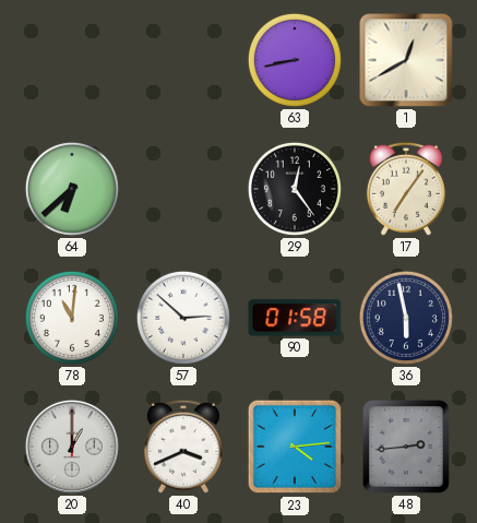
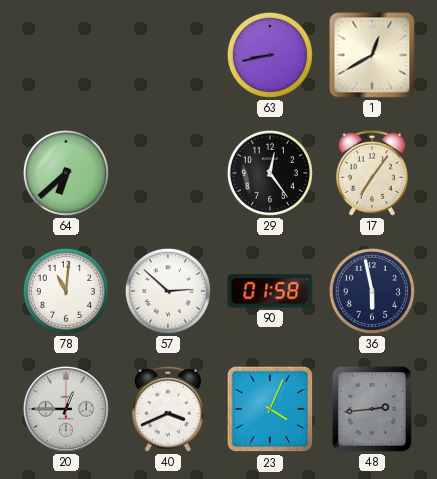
20: 1:00 -> 12:45 (66, 409)
23: 4:14 -> 4:04 (270, 409)
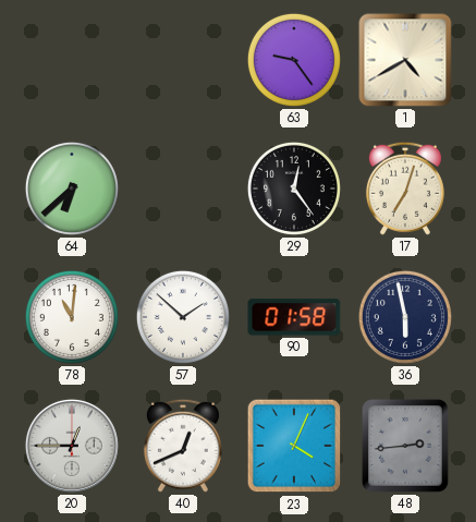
63: 8:43 -> 9:24 (294, 60)
1: 12:40 -> 4:40 (405, 60)
17: 7:06 -> 7:03 (405, 189)
57: 2:52 -> 1:52 (183, 317)
40: 3:41 -> 12:41 (183, 446)
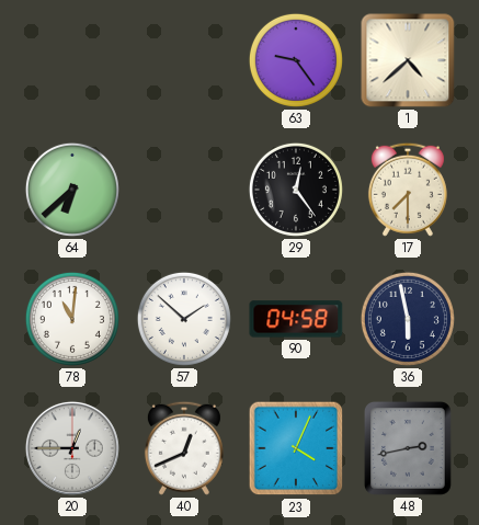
1: 4:40 -> 4:38 (408, 60)
17: 7:03 -> 7:30 (408, 190)
90: 01:58 -> 04:58 (296, 319)
48: 2:44 -> 2:43 (408, 448)
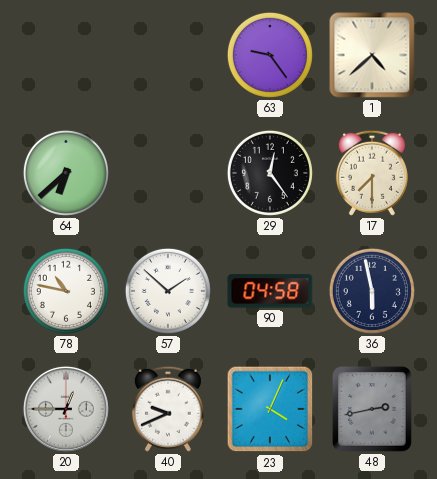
78: 11:01 -> 10:47 (66, 291)
40: 12:41 -> 9:41 (168, 409)
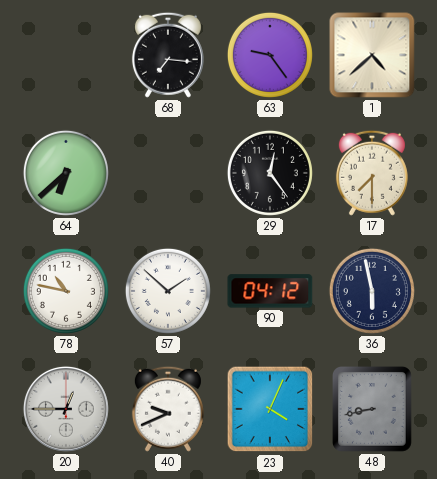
68: none -> 7:16 (168, 55)
90: 04:58 -> 04:12 (270, 291)
48: 2:43 -> 8:43 (372, 409)
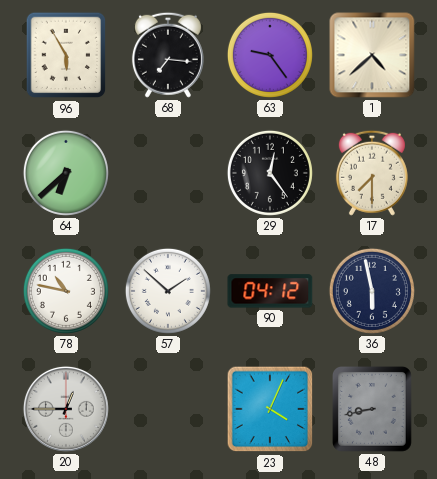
96: none -> 5:55 (66, 55)
40: 9:41 -> none (168, 409)
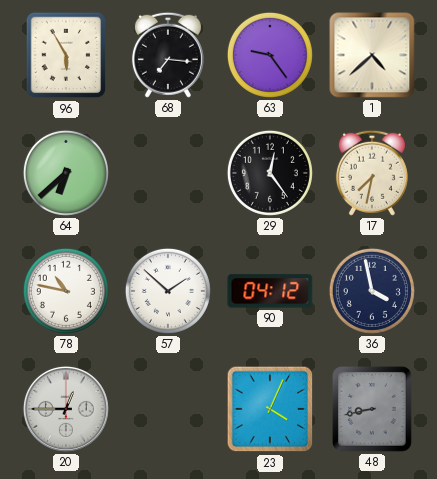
17: 7:30 -> 7:32 (372, 173)
36: 5:58 -> 3:58 (372, 291)
